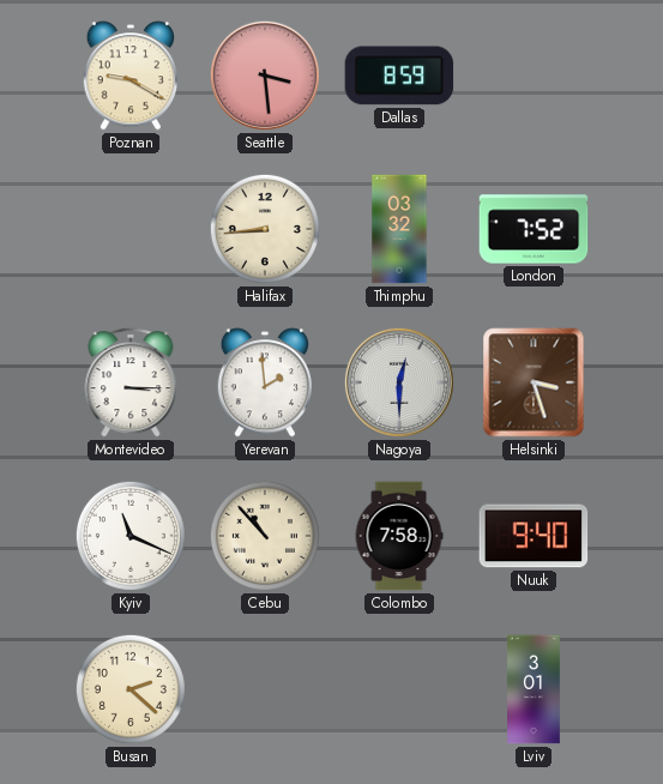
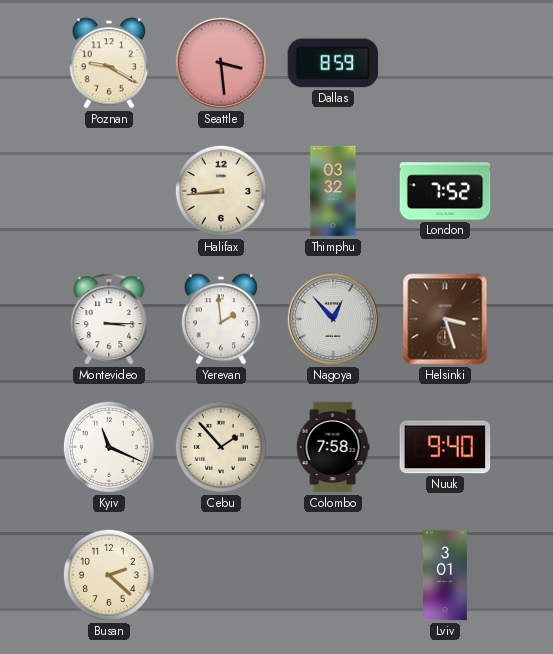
Nagoya: 12:30 -> 12:53 (333, 319)
Cebu: 10:53 -> 1:53 (221, 447)
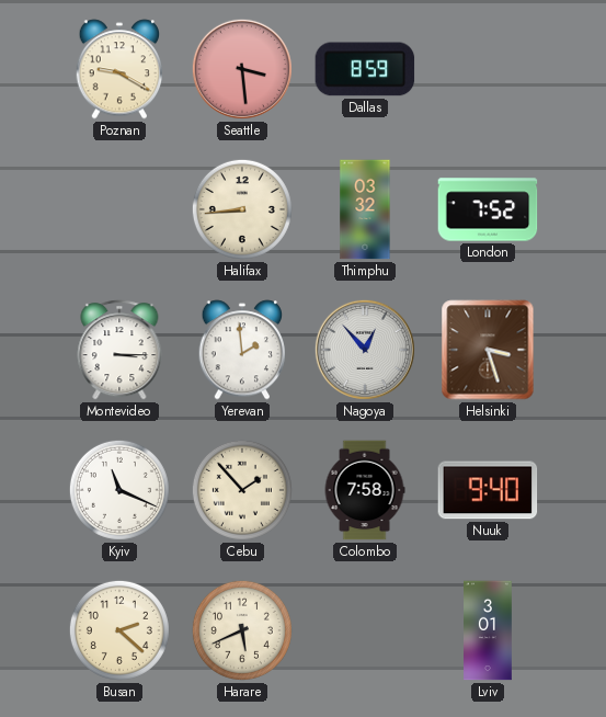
Harare: none -> 5:41 (242, 630)
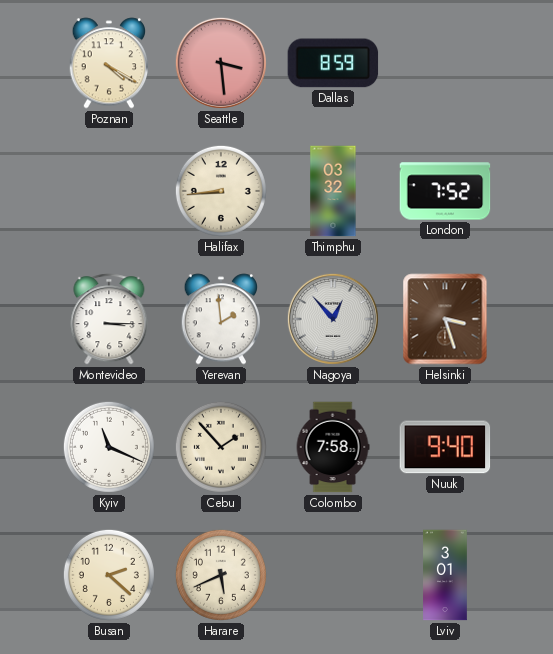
Poznan: 9:20 -> 4:20 (109, 63)
